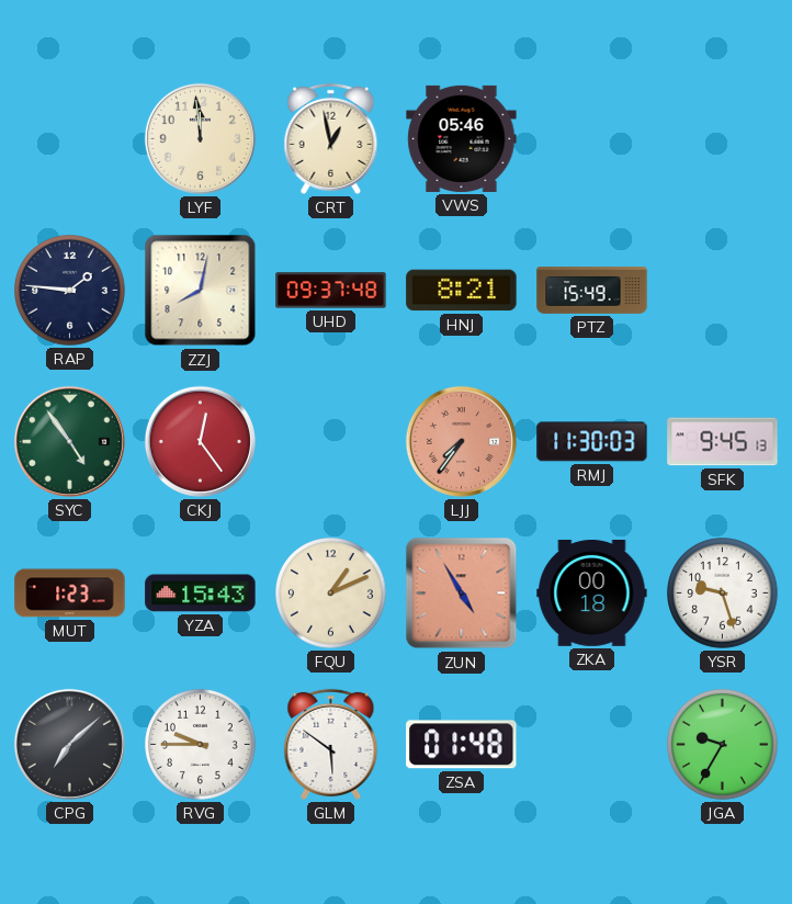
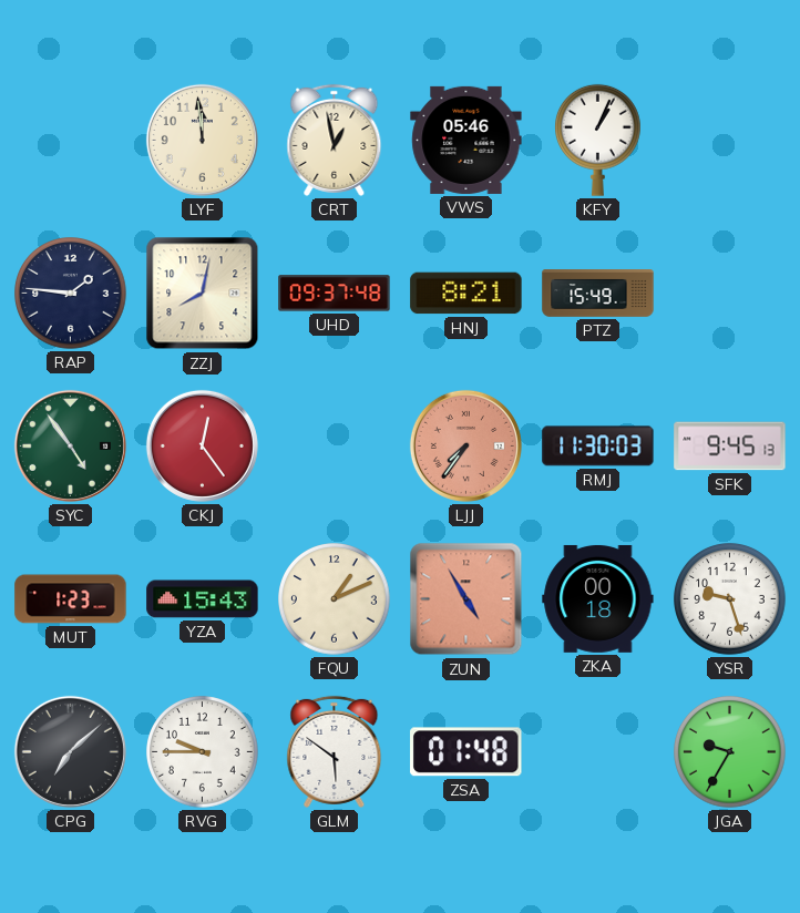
KFY: none -> 1:04 (598, 140)
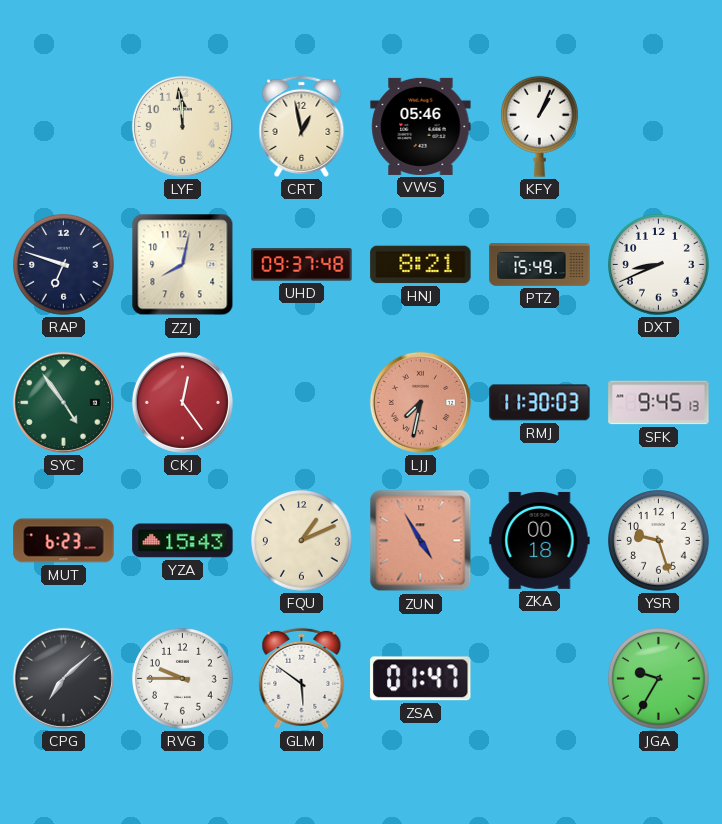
RAP: 1:46 -> 6:48 (64, 265)
DXT: none -> 8:41 (659, 265)
LJJ: 7:36 -> 7:32 (420, 402)
MUT: 1:23 -> 6:23 (64, 541)
ZSA: 01:48 -> 01:47 (421, 679)
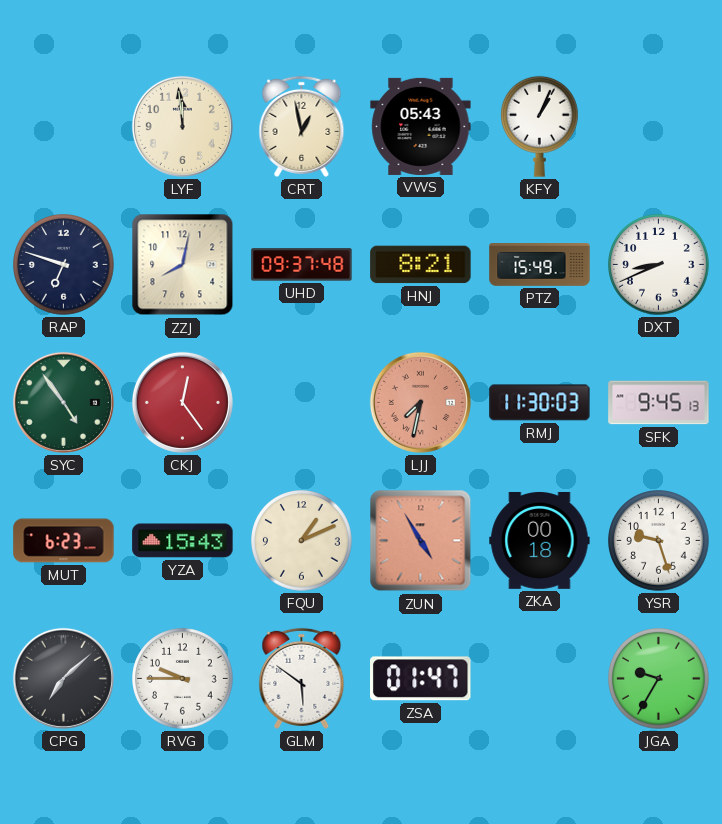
VWS: 05:46 -> 05:43 (421, 126)
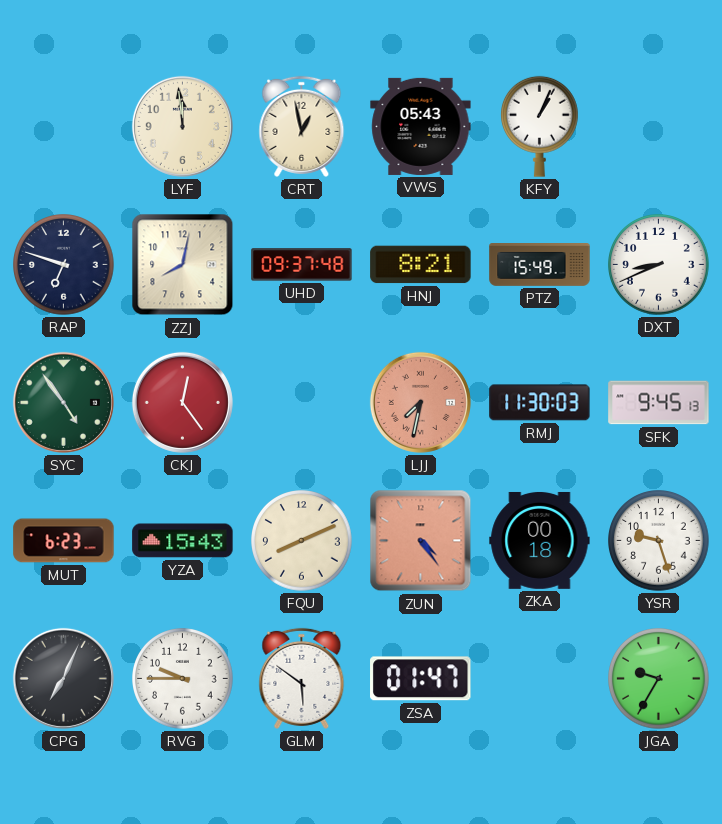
FQU: 1:11 -> 8:11 (302, 541)
ZUN: 4:55 -> 4:24 (421, 541)
CPG: 7:08 -> 7:04 (63, 678)
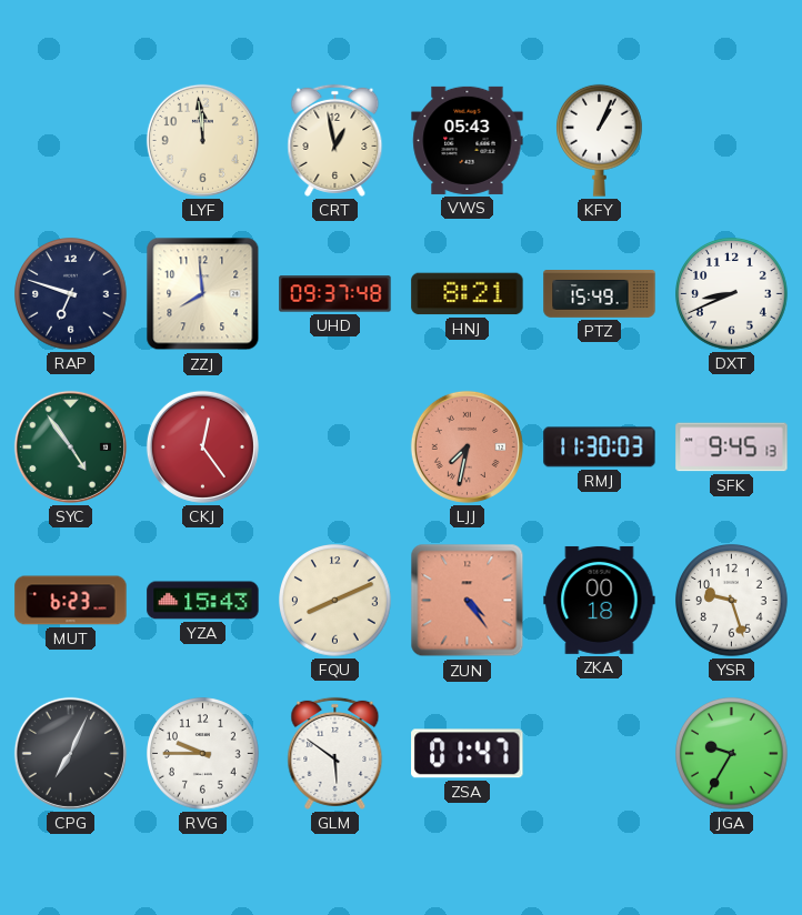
ZZJ: 8:02 -> 7:59 (203, 294)
